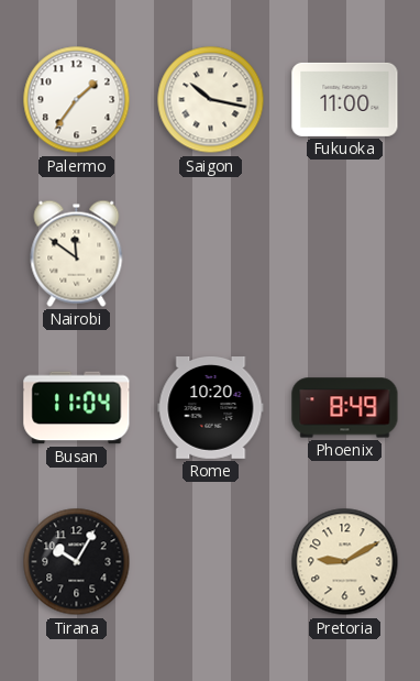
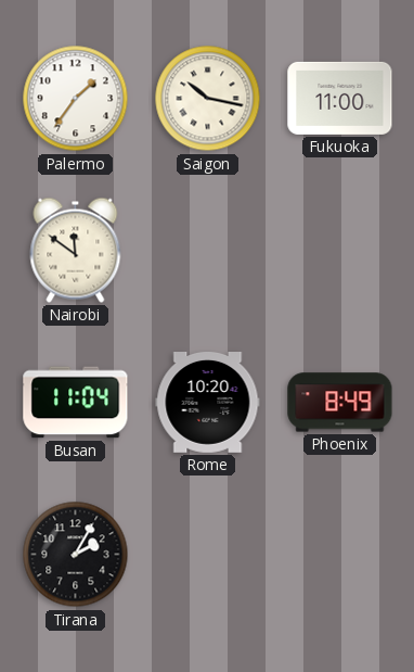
Tirana: 10:05 -> 2:05 (76, 555)
Pretoria: 9:10 -> none (345, 562)
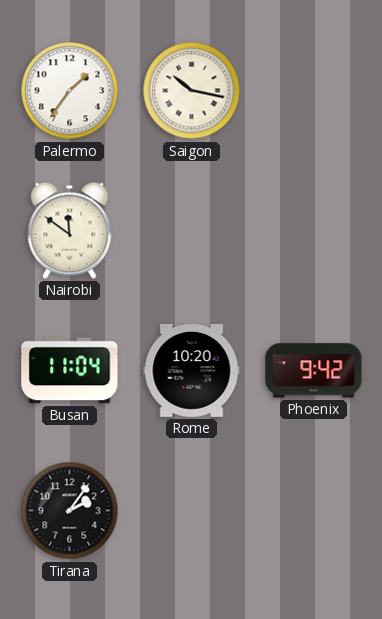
Fukuoka: 11:00 -> none (340, 98)
Phoenix: 8:49 -> 9:42 (314, 371)
Tirana: 2:05 -> 2:06 (70, 511)
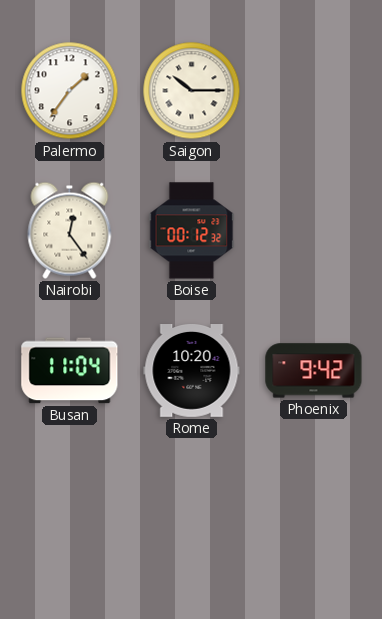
Saigon: 10:17 -> 10:15 (192, 91)
Nairobi: 11:51 -> 12:24 (70, 230)
Boise: none -> 00:12 (192, 231)
Tirana: 2:06 -> none (70, 511)
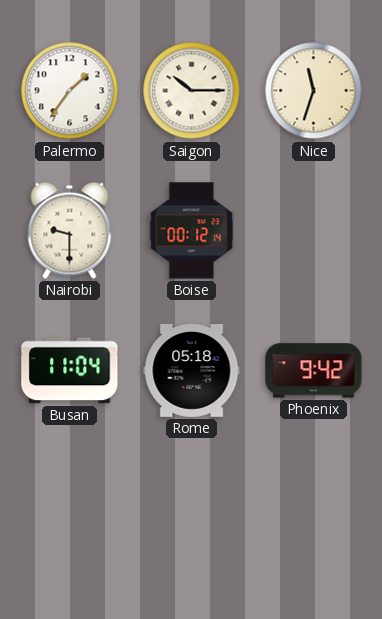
Nice: none -> 11:33 (314, 91)
Nairobi: 12:24 -> 9:30 (70, 230)
Boise: 00:12:32 -> 00:12:14 (192, 231)
Rome: 10:20 -> 05:18 (192, 371)
